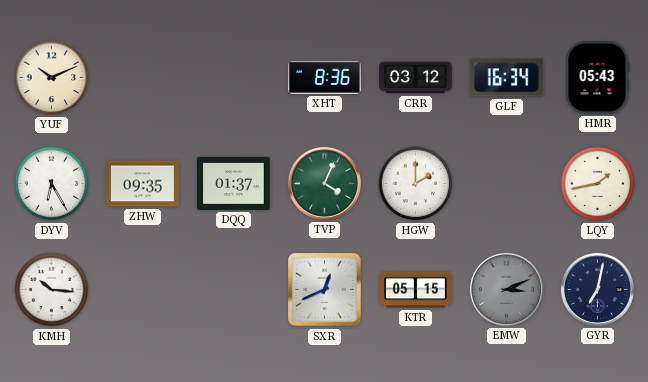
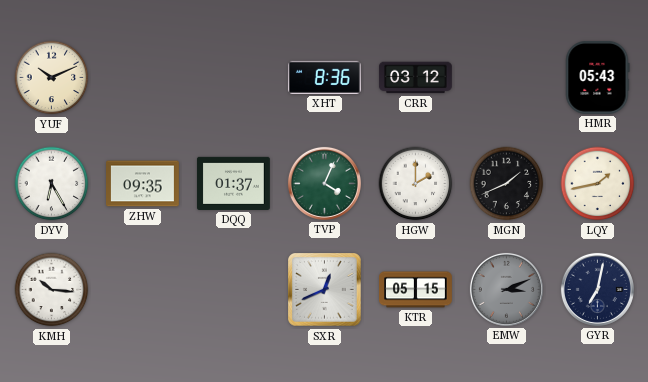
GLF: 16:34 -> none (506, 78)
MGN: none -> 1:41 (507, 184)
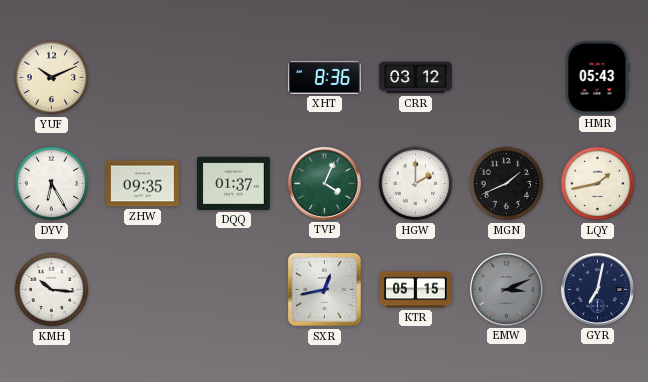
SXR: 12:41 -> 12:43 (325, 290)
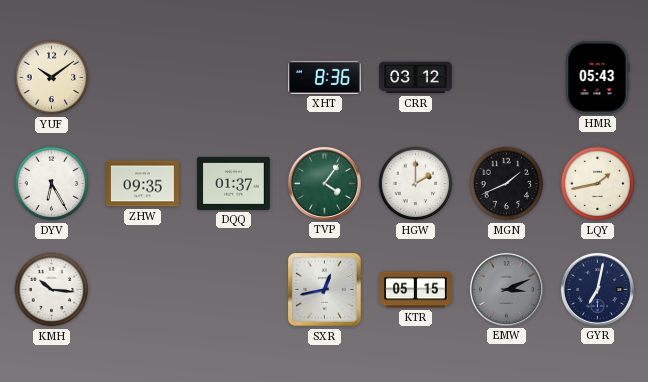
YUF: 10:11 -> 10:09 (52, 78)
TVP: 4:04 -> 4:06 (324, 183)
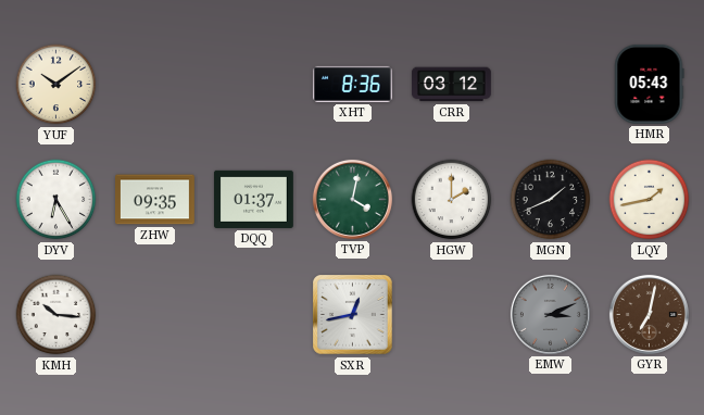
TVP: 4:06 -> 4:02 (352, 199)
KTR: 05:15 -> none (416, 290)
GYR dial: navy -> brown (649, 314)
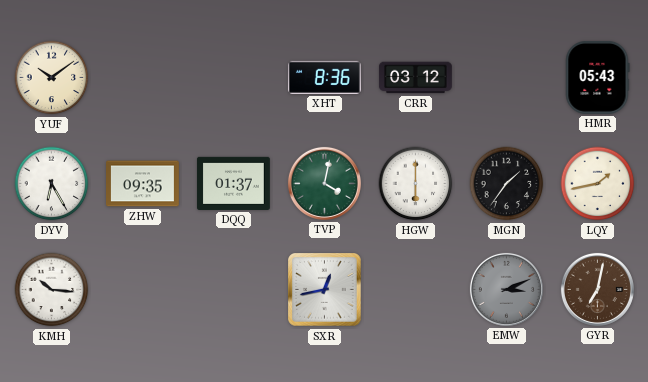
HGW: 2:00 -> 6:00 (416, 184)
MGN: 1:41 -> 1:36 (507, 184)
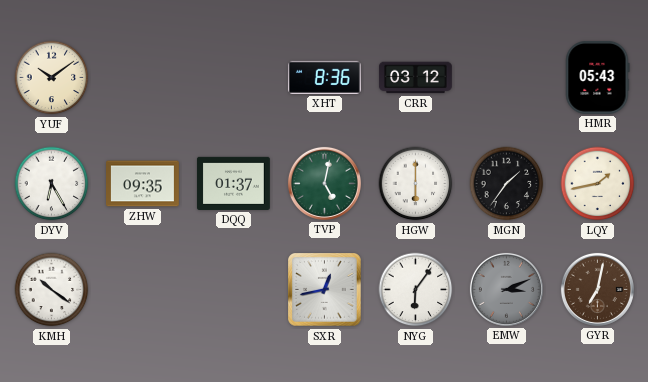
TVP: 4:02 -> 5:02 (324, 183)
KMH: 10:16 -> 10:21 (52, 290)
NYG: none -> 6:06 (416, 290)
